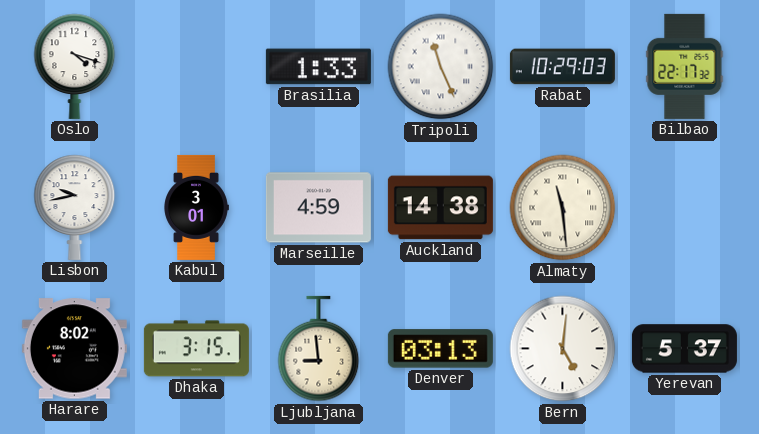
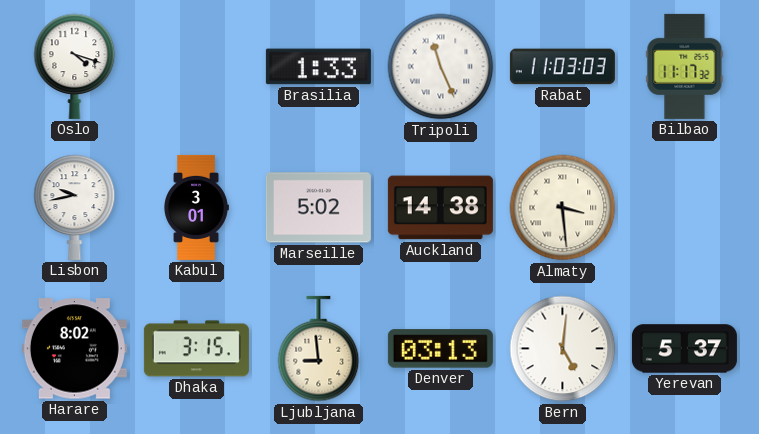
Rabat: 10:29 -> 11:03 (562, 67)
Bilbao: 22:17 -> 11:17 (685, 66)
Marseille: 4:59 -> 5:02 (318, 208)
Almaty: 11:29 -> 3:29 (563, 208)
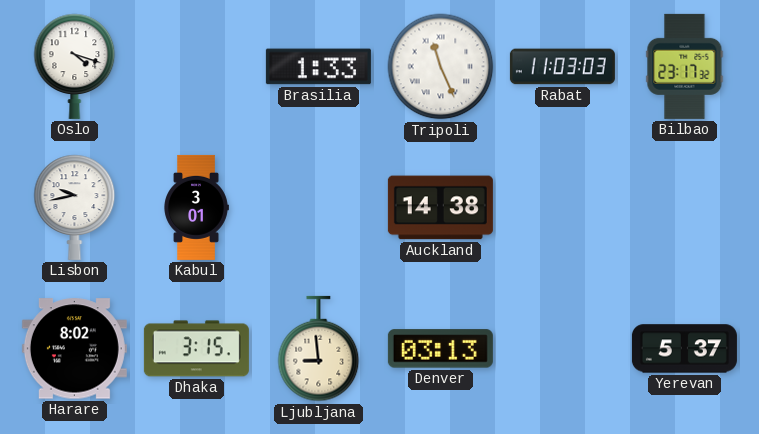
Bilbao: 11:17 -> 23:17 (685, 66)
Marseille: 5:02 -> none (318, 208)
Almaty: 3:29 -> none (563, 208)
Bern: 5:01 -> none (563, 349)
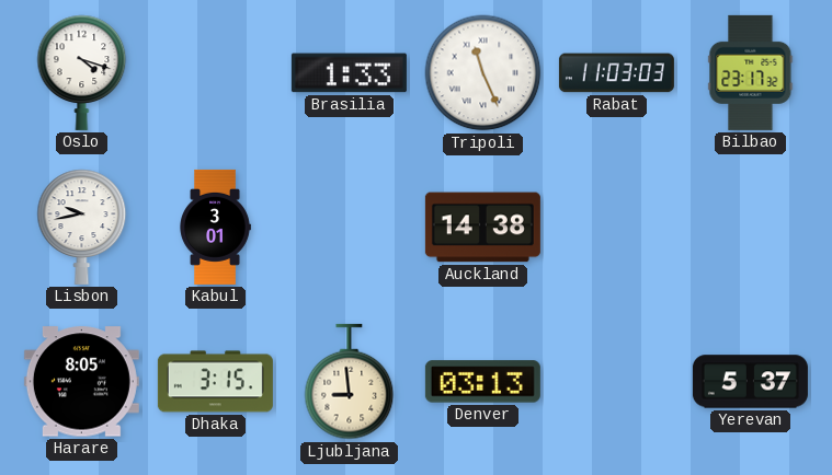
Harare: 8:02 -> 8:05 (81, 382)
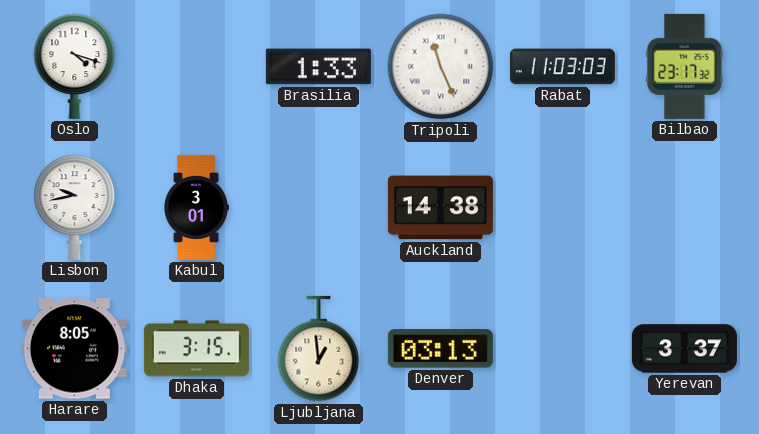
Ljubljana: 8:59 -> 12:59 (319, 349)
Yerevan: 5:37 -> 3:37 (684, 349)
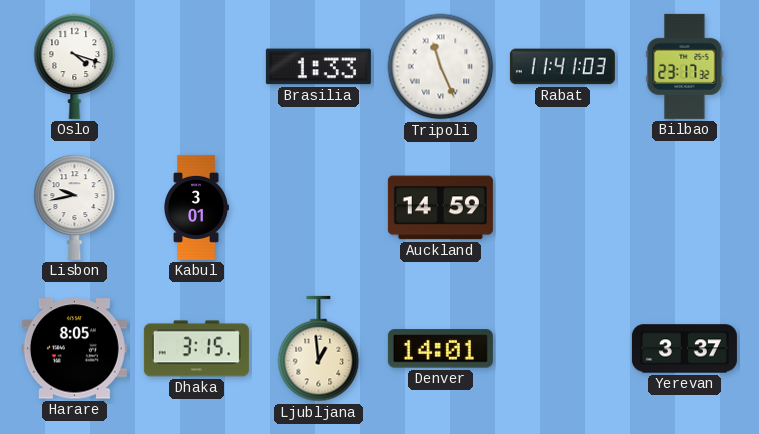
Rabat: 11:03 -> 11:41 (562, 67)
Auckland: 14:38 -> 14:59 (440, 208)
Denver: 03:13 -> 14:01 (440, 349)
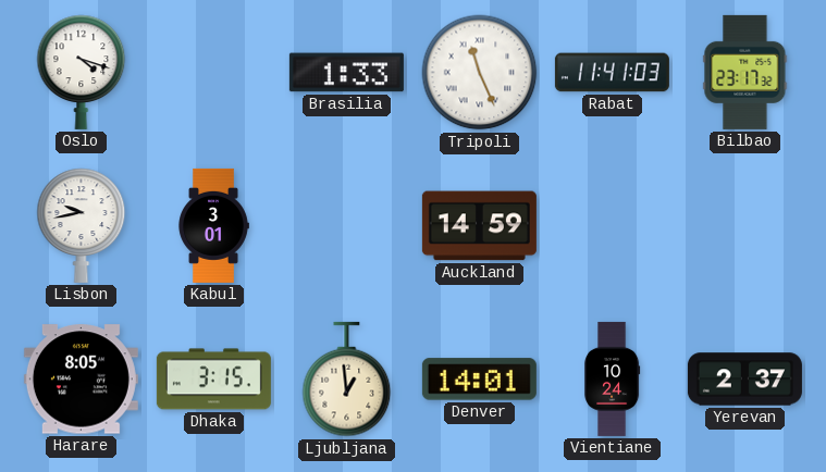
Vientiane: none -> 10:24 (612, 378)
Yerevan: 3:37 -> 2:37 (744, 380)
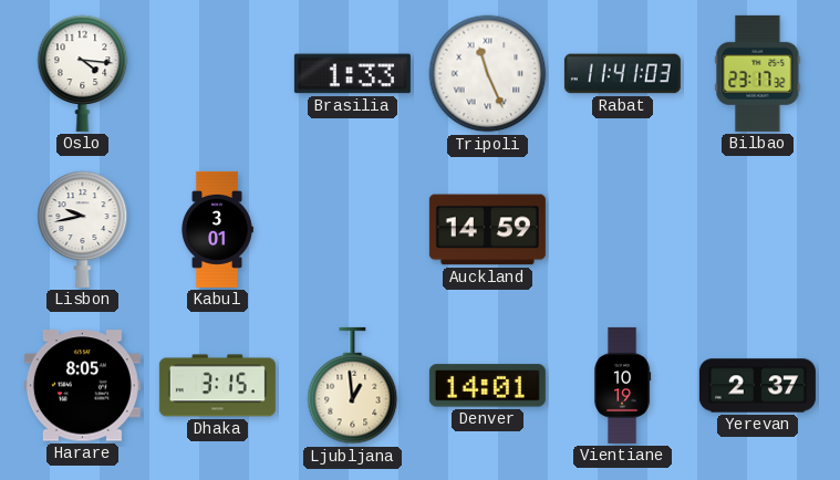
Oslo: 4:18 -> 4:16 (83, 73)
Vientiane: 10:24 -> 10:19 (622, 385)
